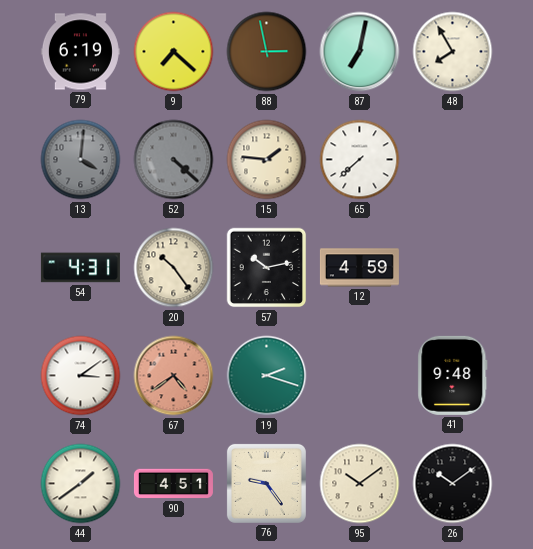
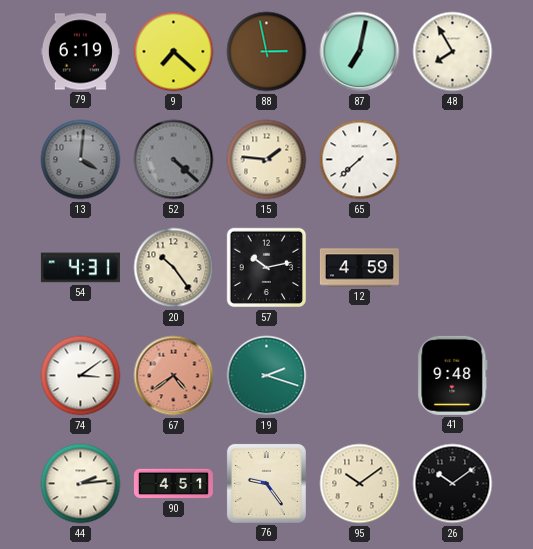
44: 1:39 -> 2:14 (81, 484)
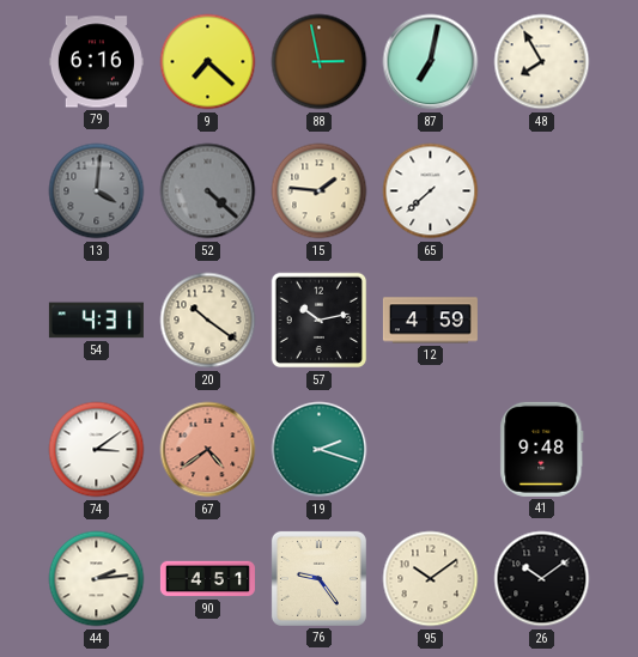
79: 6:19 -> 6:16 (96, 62)
20: 10:24 -> 10:21 (208, 321)
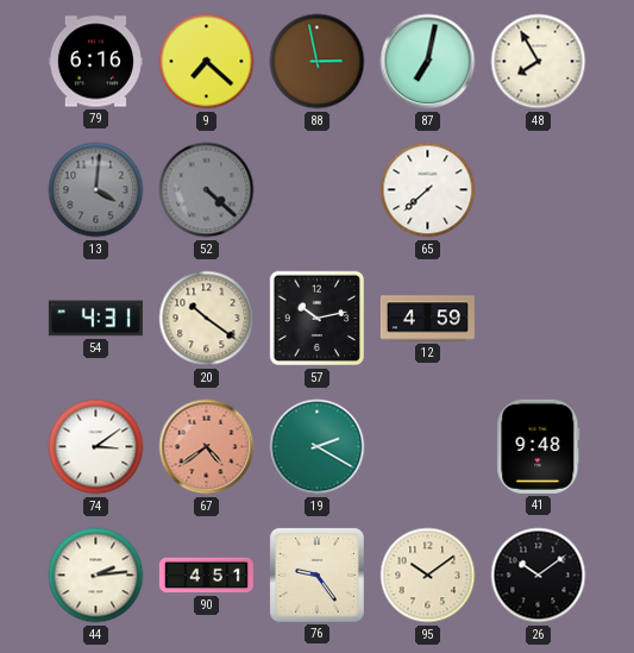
15: 1:46 -> none (320, 191)
19: 2:18 -> 2:20 (318, 447)
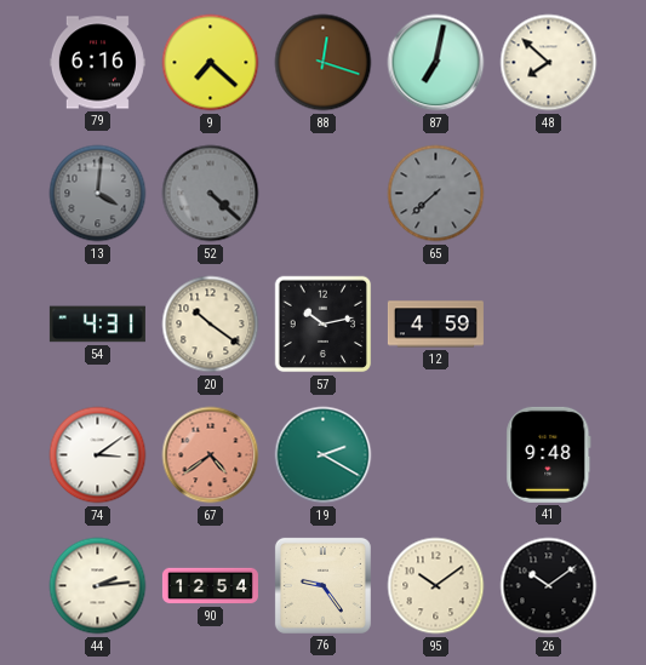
88: 2:58 -> 12:18 (324, 63)
48: 7:55 -> 7:52 (549, 63)
65 dial: white -> grey (436, 194)
90: 4:51 -> 12:54 (210, 586)
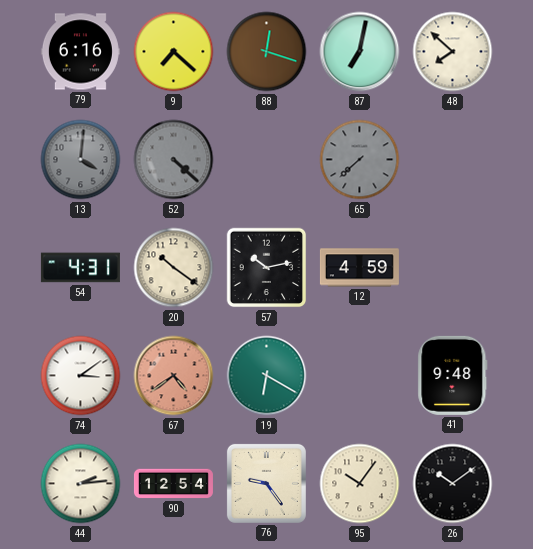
19: 2:20 -> 6:20 (267, 376)
95: 10:09 -> 10:06 (360, 484)
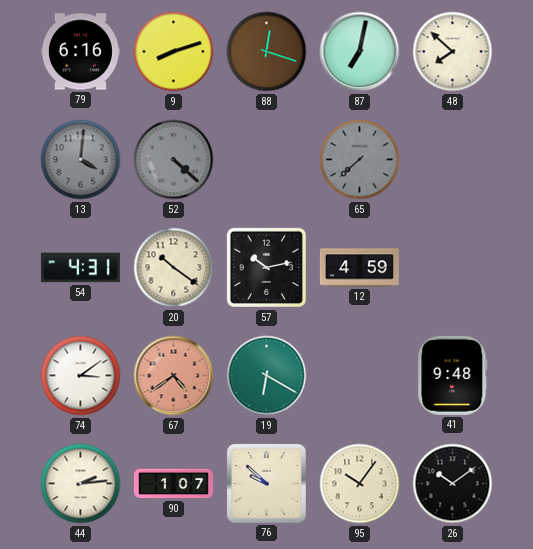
9: 7:22 -> 8:12 (174, 52)
90: 12:54 -> 1:07 (173, 484)
76: 9:24 -> 9:52 (266, 483)
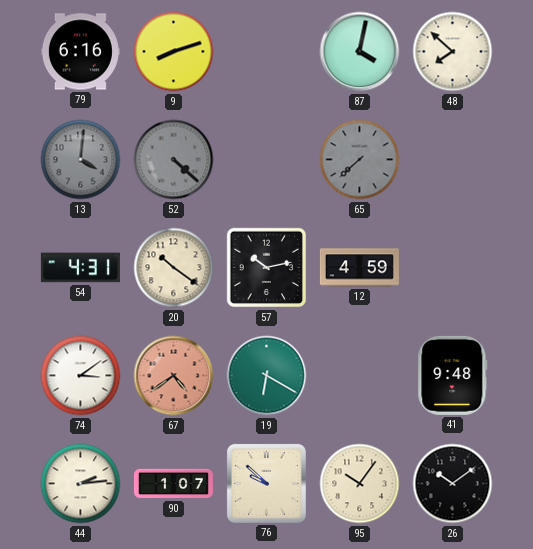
88: 12:18 -> none (267, 52)
87: 7:02 -> 4:02 (360, 52)
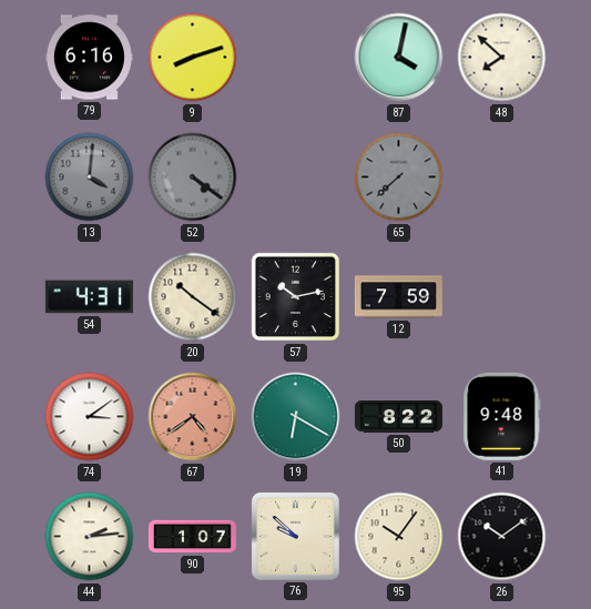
52: 4:22 -> 4:21 (193, 177)
12: 4:59 -> 7:59 (398, 297)
50: none -> 8:22 (398, 417)
